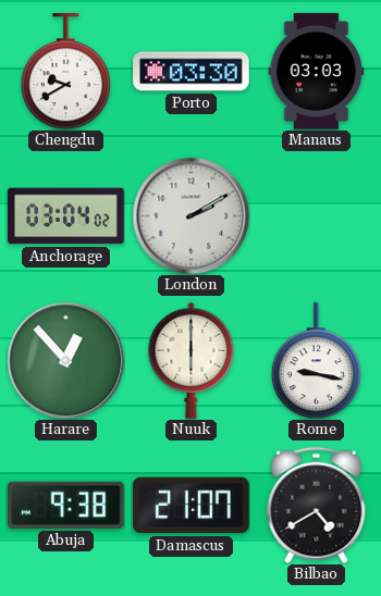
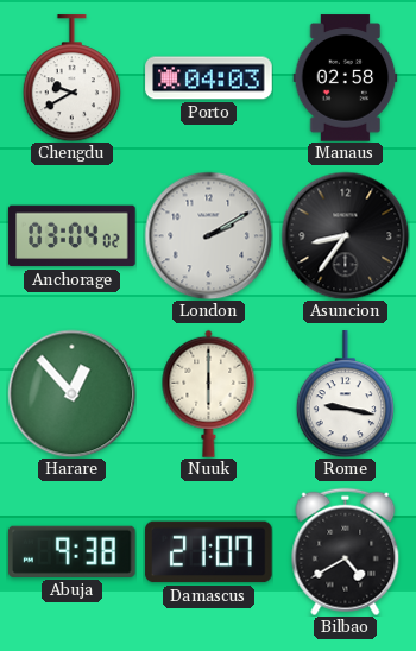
Porto: 03:30 -> 04:03 (209, 78)
Manaus: 03:03 -> 02:58 (346, 78)
Asuncion: none -> 8:36 (345, 235)
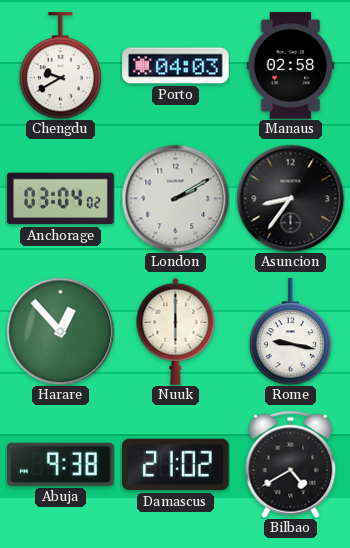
Damascus: 21:07 -> 21:02 (176, 465)
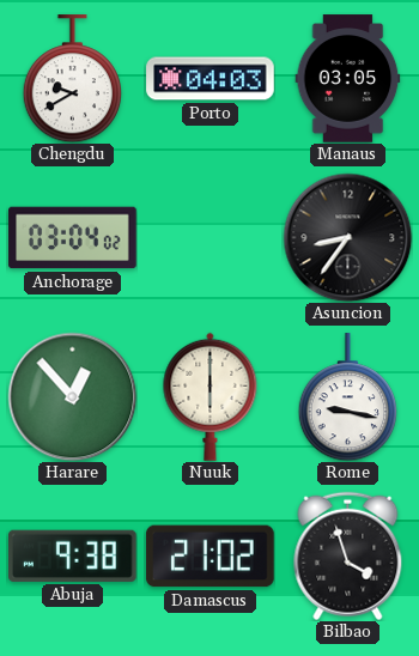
Manaus: 02:58 -> 03:05 (348, 79)
London: 2:10 -> none (175, 198)
Bilbao: 4:40 -> 3:57 (348, 555)
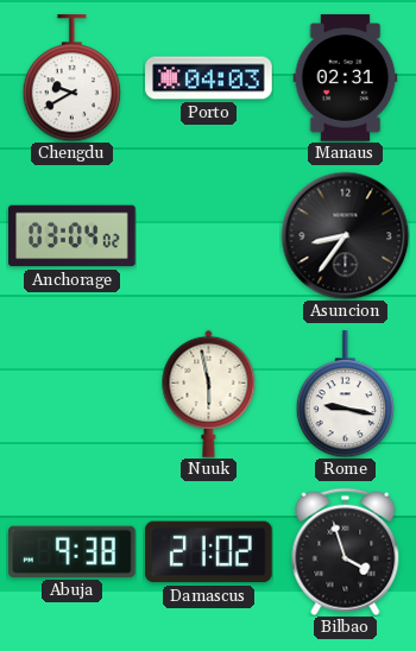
Manaus: 03:05 -> 02:31 (346, 78)
Harare: 12:53 -> none (72, 396)
Nuuk: 6:00 -> 5:58 (209, 393)
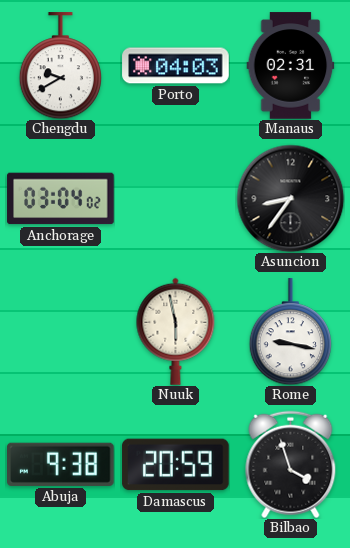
Damascus: 21:02 -> 20:59 (176, 465)
